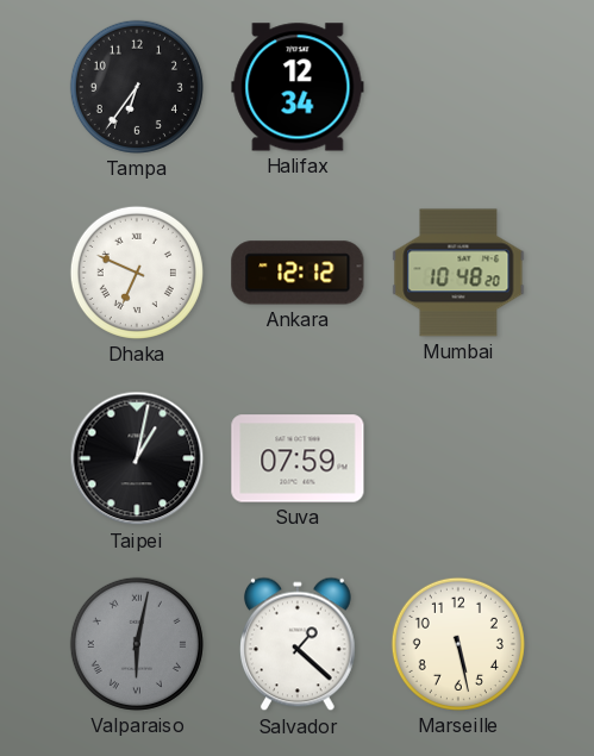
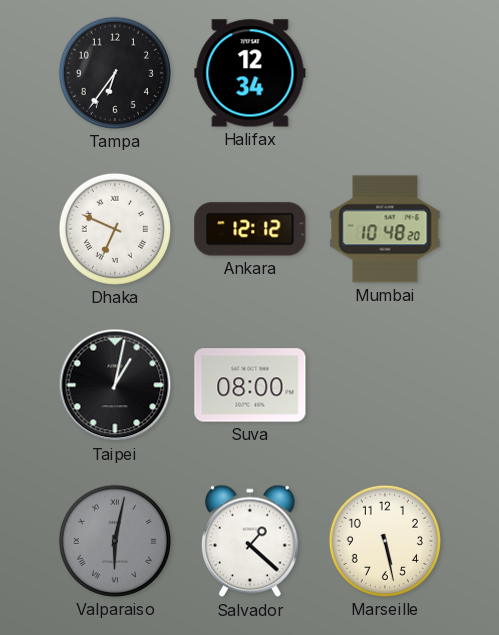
Suva: 07:59 -> 08:00 (250, 385)
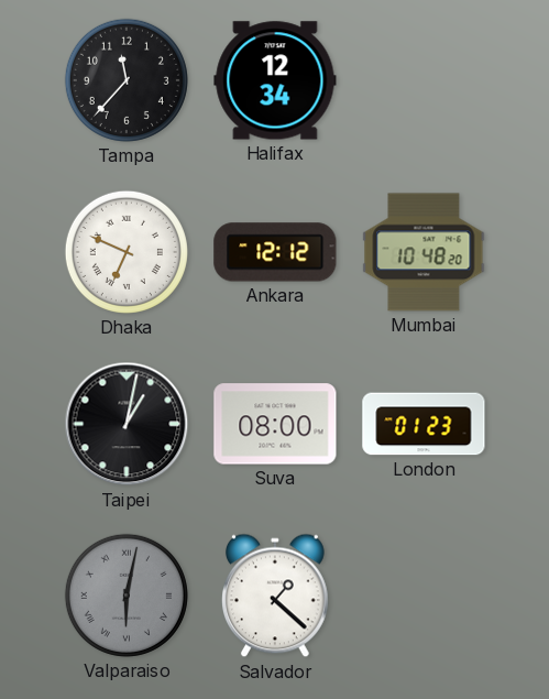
Tampa: 6:36 -> 11:37 (127, 80)
London: none -> 01:23 (424, 424)
Marseille: 5:28 -> none (385, 541)
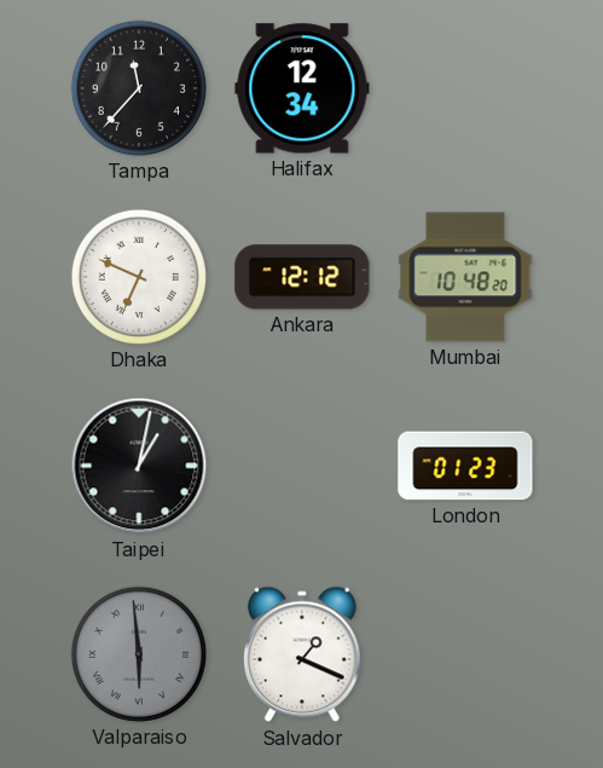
Suva: 08:00 -> none (275, 424)
Valparaiso: 6:02 -> 5:59 (139, 654)
Salvador: 1:22 -> 1:19 (303, 654)
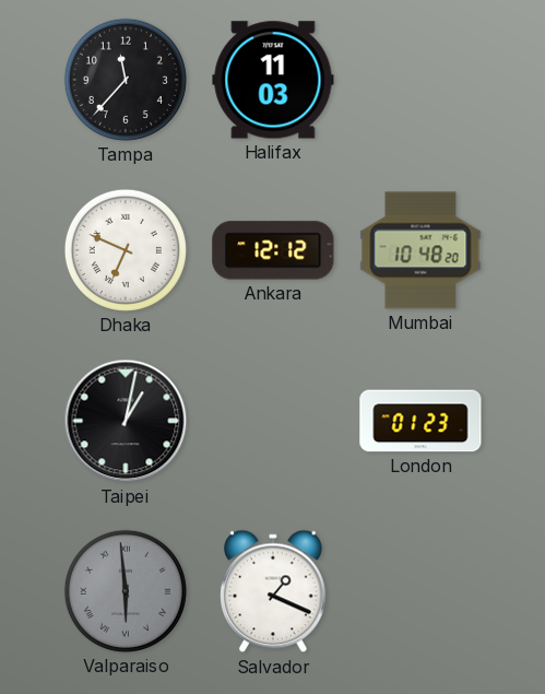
Halifax: 12:34 -> 11:03 (273, 80)
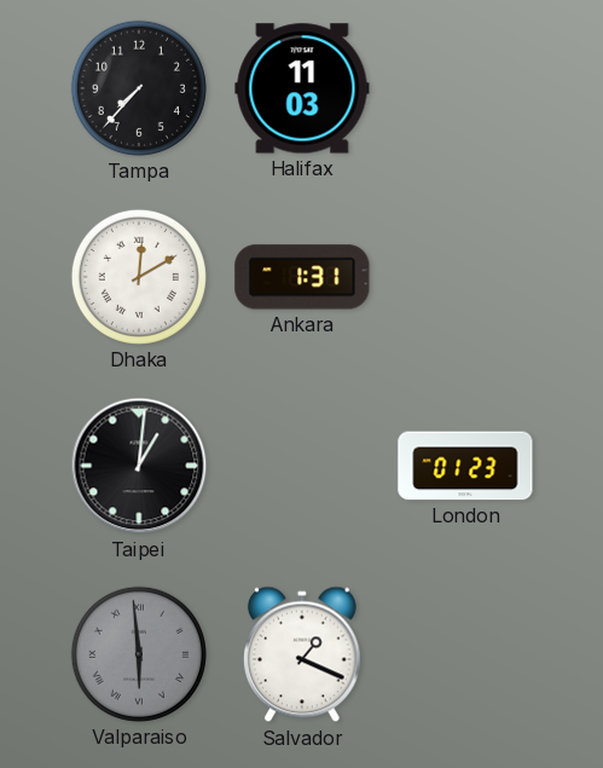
Tampa: 11:37 -> 7:37 (139, 88)
Dhaka: 6:49 -> 12:10 (139, 277)
Ankara: 12:12 -> 1:31 (302, 277)
Mumbai: 10:48 -> none (420, 250)
Taipei: 1:02 -> 1:01 (139, 466)
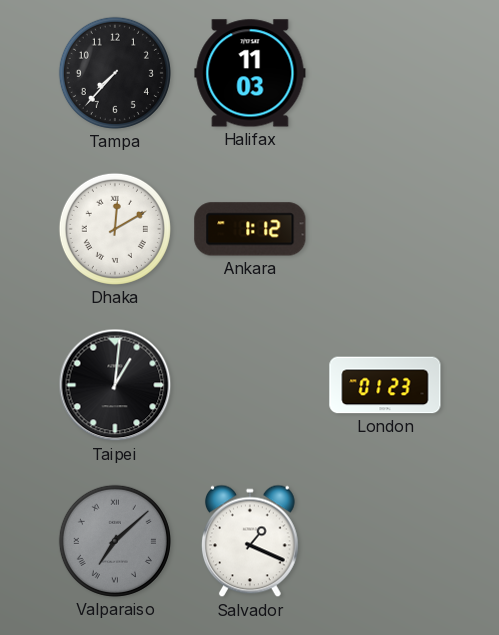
Ankara: 1:31 -> 1:12 (250, 229)
Valparaiso: 5:59 -> 7:08 (115, 541)
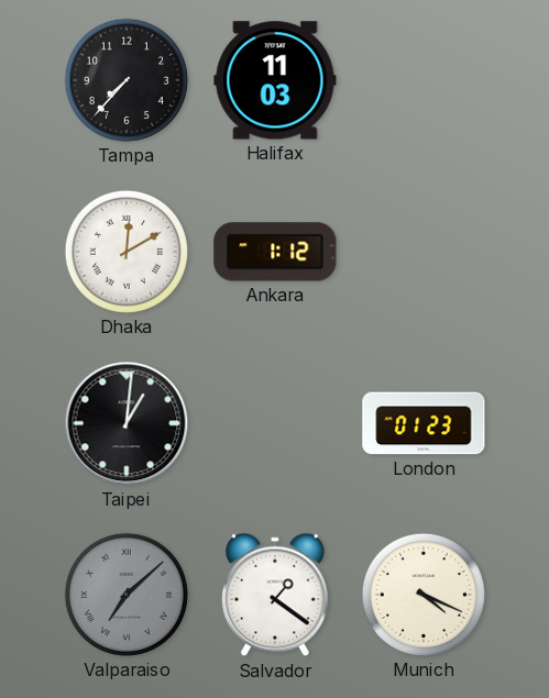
Salvador: 1:19 -> 1:21 (276, 595)
Munich: none -> 4:19 (424, 595)
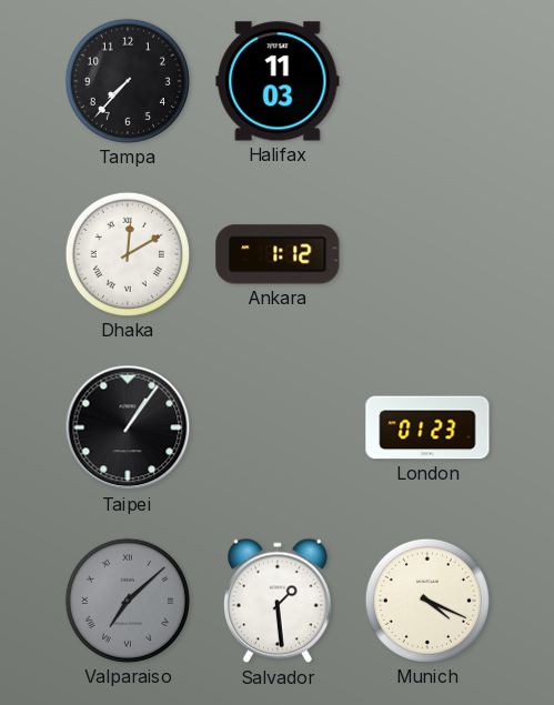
Taipei: 1:01 -> 1:06 (128, 427)
Salvador: 1:21 -> 1:29 (279, 601)
